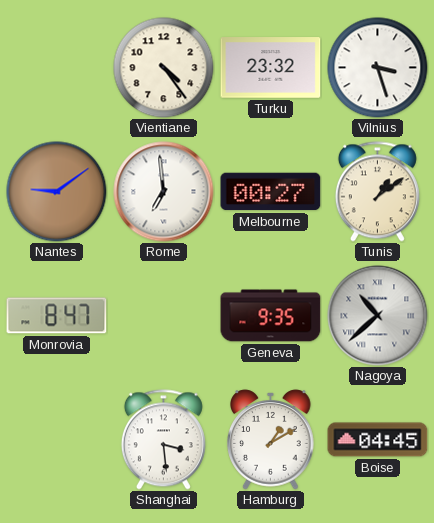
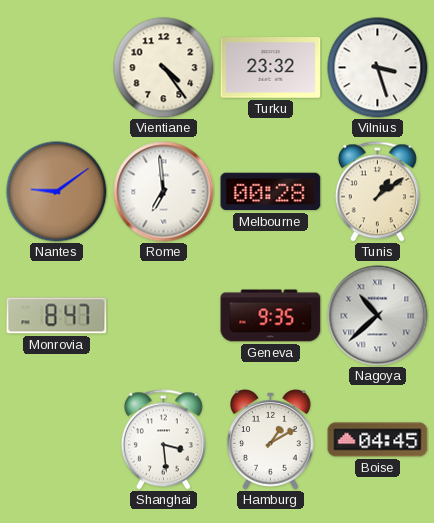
Melbourne: 00:27 -> 00:28 (271, 192)
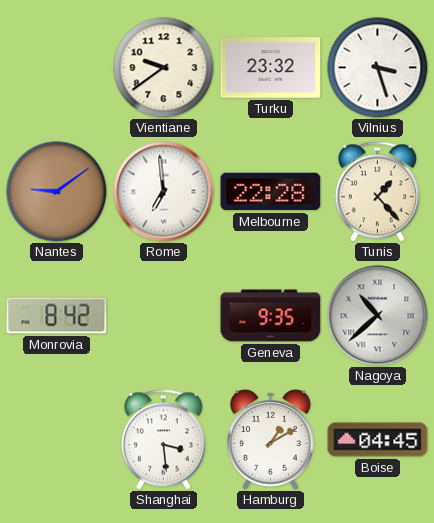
Vientiane: 4:24 -> 9:39 (164, 68)
Melbourne: 00:28 -> 22:28 (271, 192)
Tunis: 1:09 -> 1:23 (377, 192)
Monrovia: 8:47 -> 8:42 (57, 316)
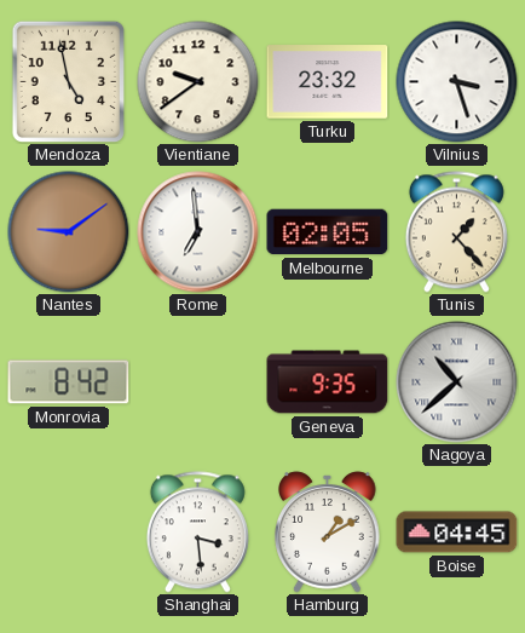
Mendoza: none -> 4:58 (68, 81)
Melbourne: 22:28 -> 02:05 (328, 232)
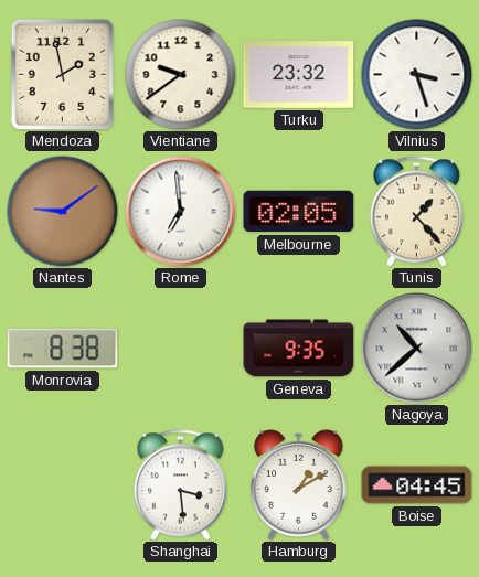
Mendoza: 4:58 -> 1:58 (62, 74)
Monrovia: 8:42 -> 8:38 (63, 349)
